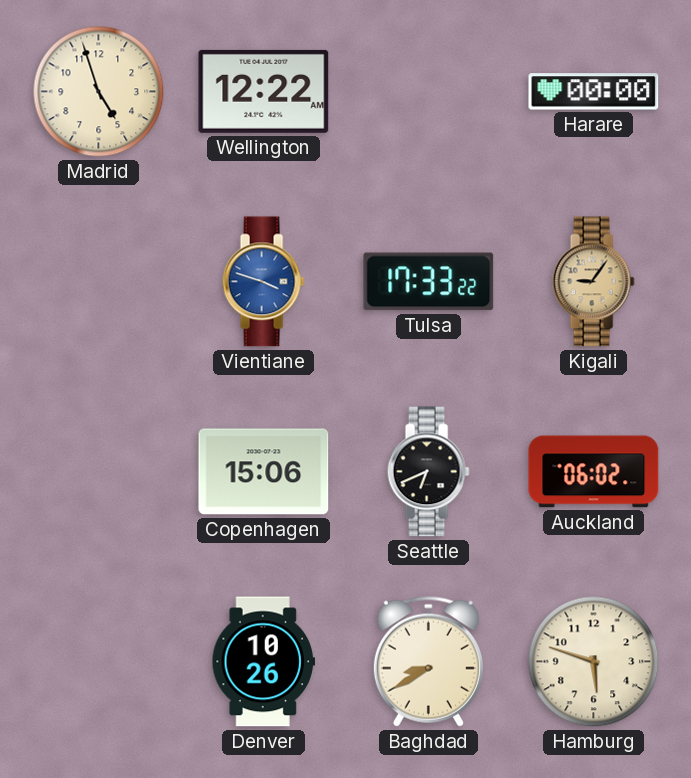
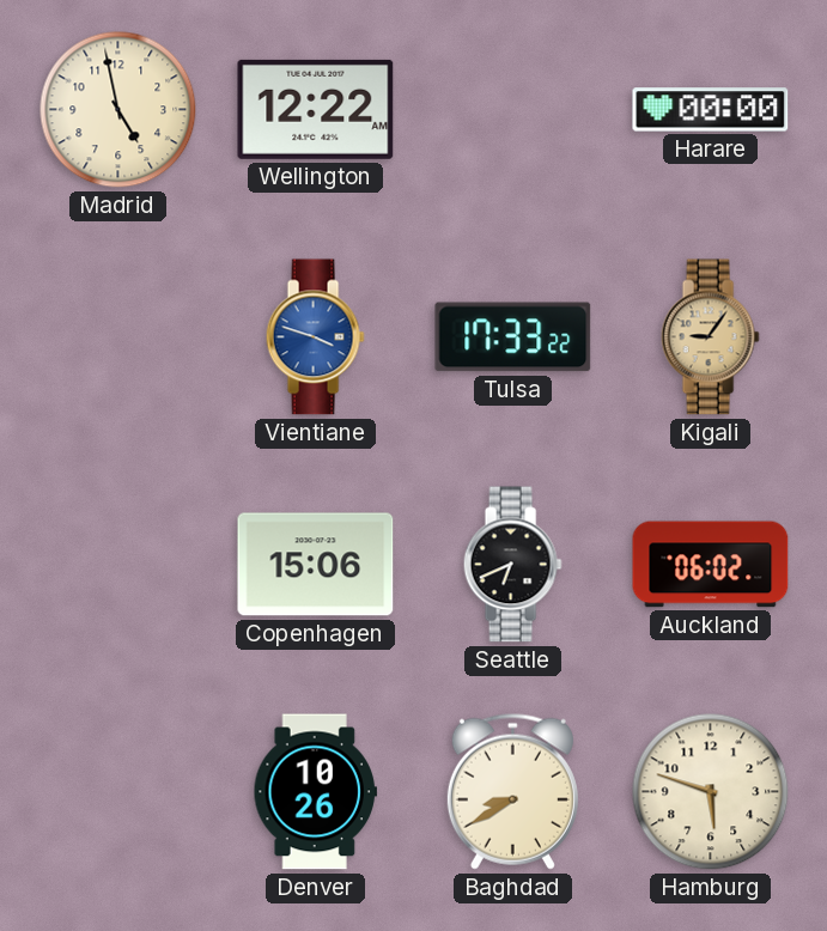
Madrid: 4:57 -> 4:58 (118, 110)
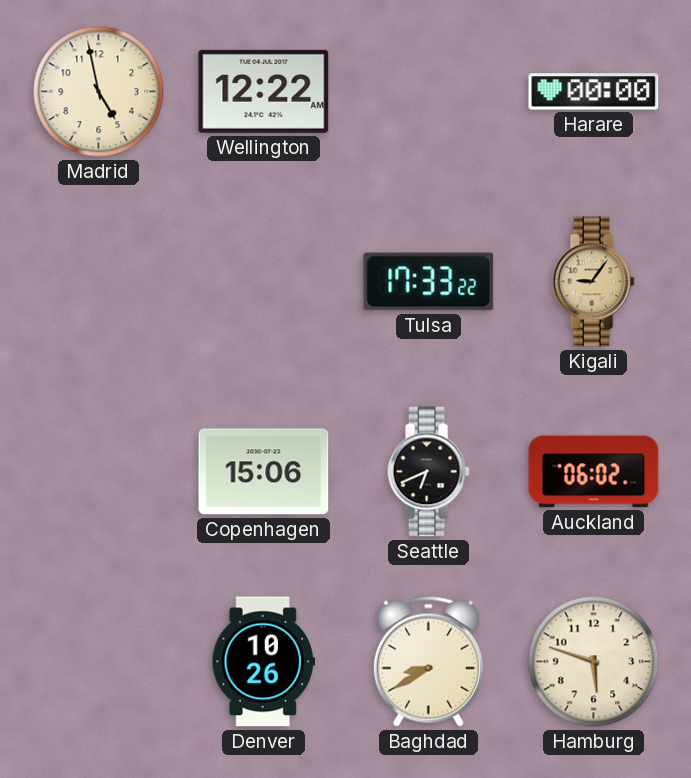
Vientiane: 3:48 -> none (315, 337)
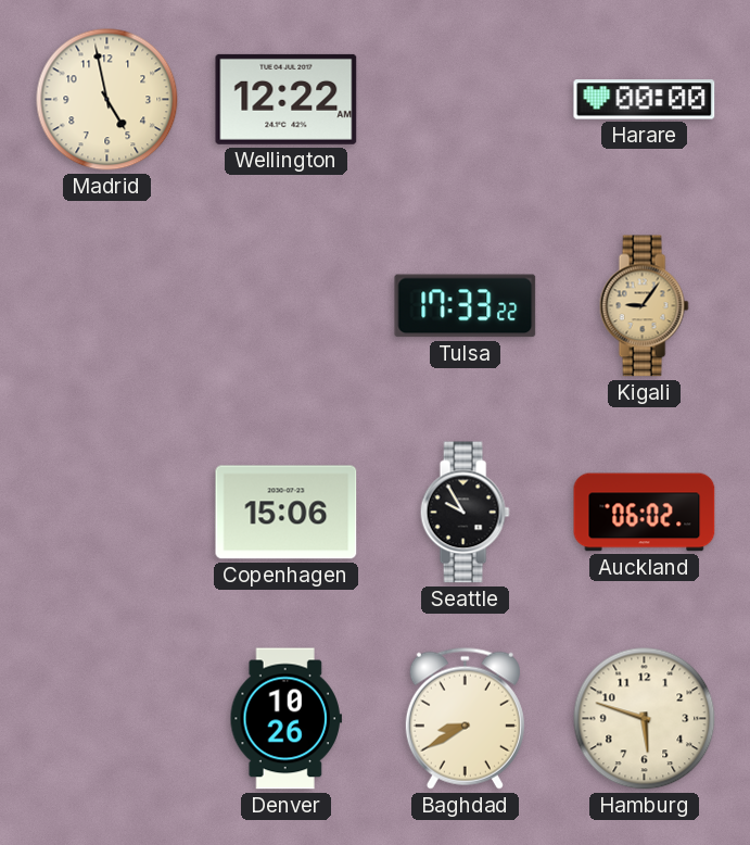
Seattle: 6:41 -> 9:55 (465, 513)
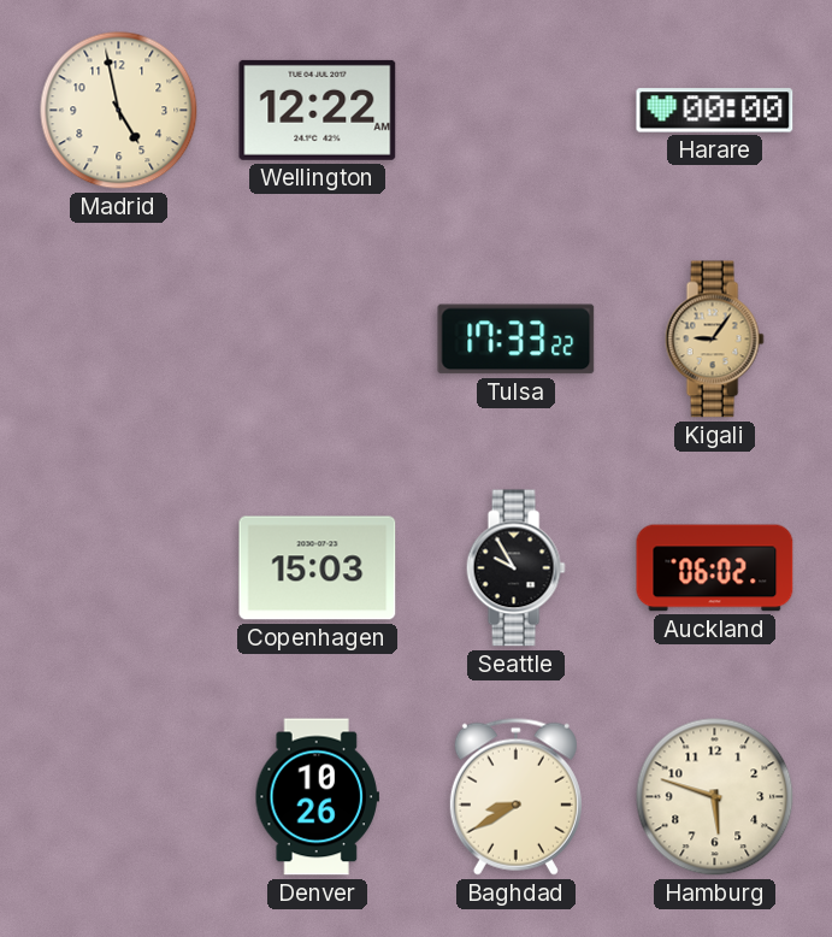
Copenhagen: 15:06 -> 15:03 (318, 568)
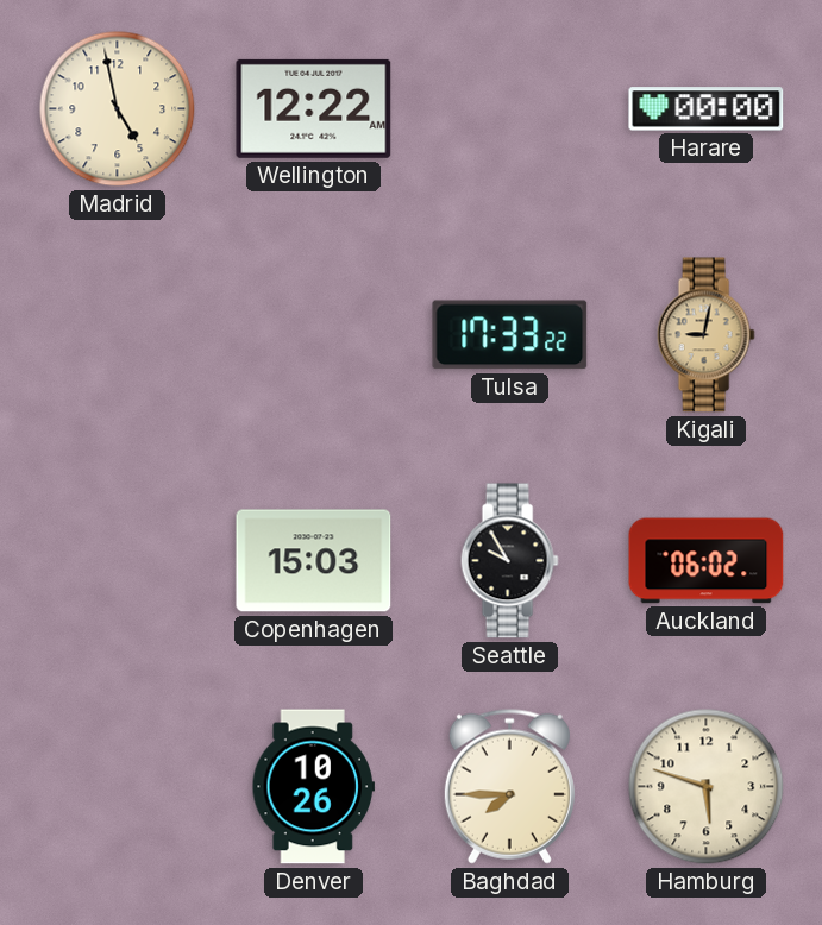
Kigali: 9:06 -> 9:02 (705, 335)
Baghdad: 8:40 -> 7:45 (509, 786)
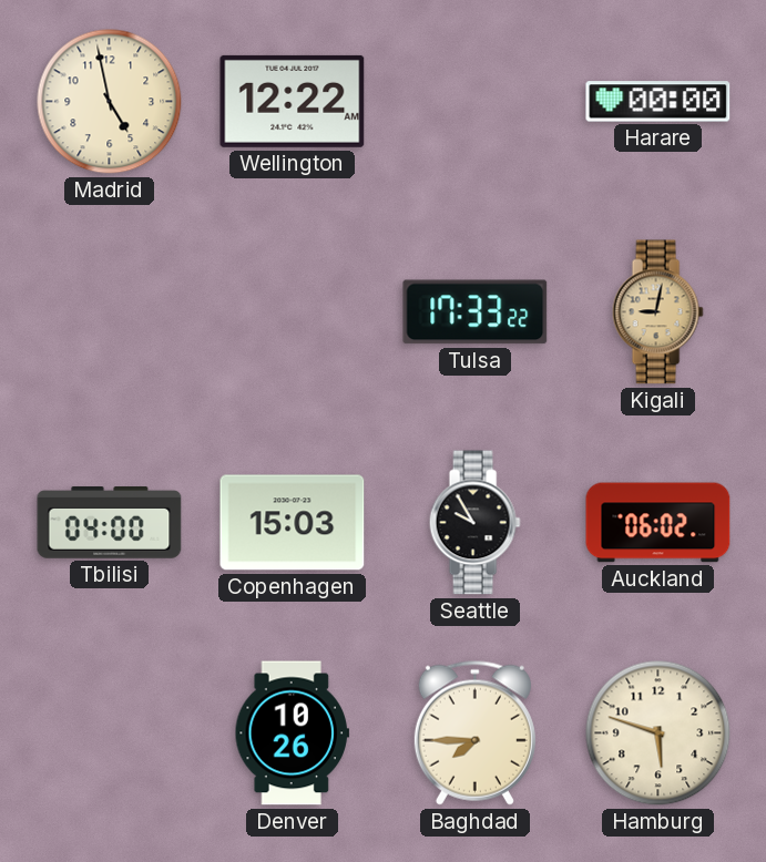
Tbilisi: none -> 04:00 (110, 523)
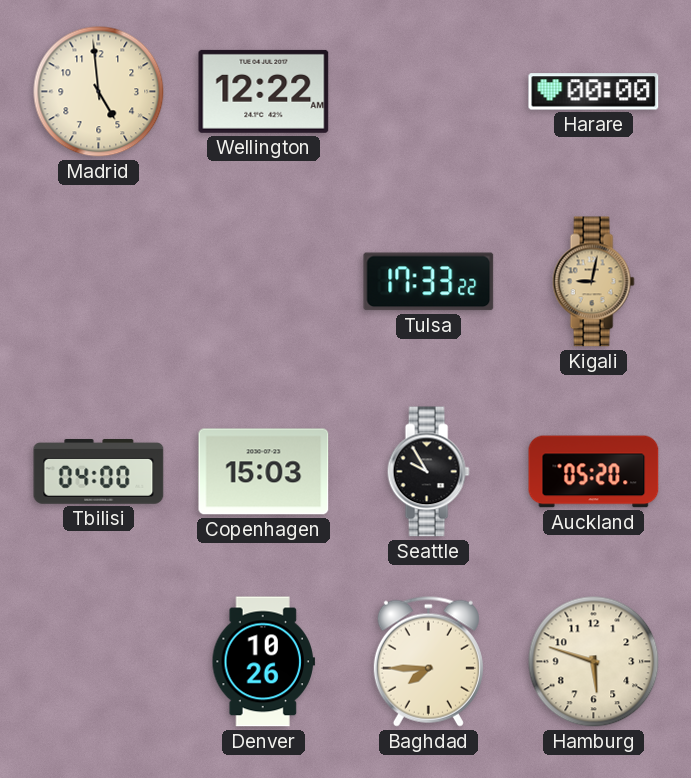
Madrid: 4:58 -> 4:59 (99, 92)
Auckland: 06:02 -> 05:20 (594, 472)
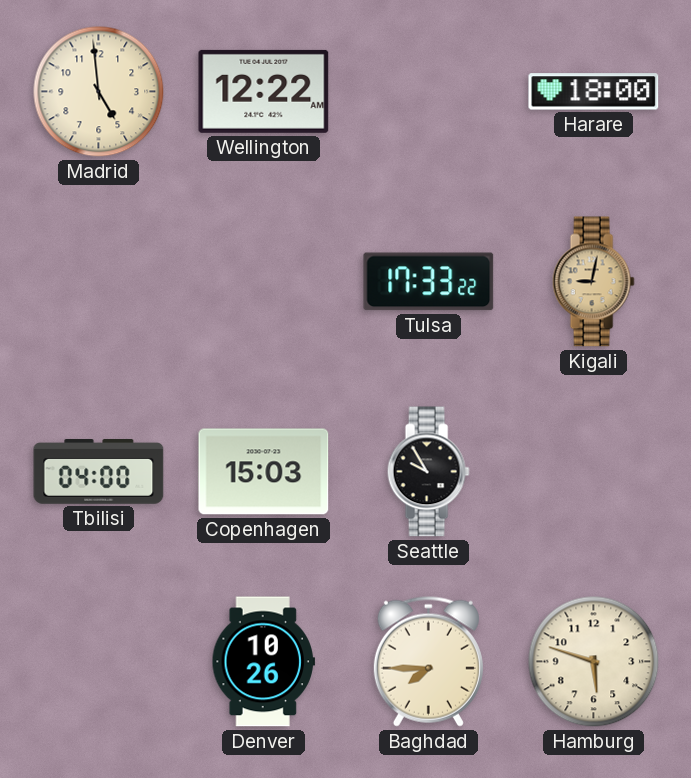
Harare: 00:00 -> 18:00 (594, 92)
Auckland: 05:20 -> none (594, 472)
